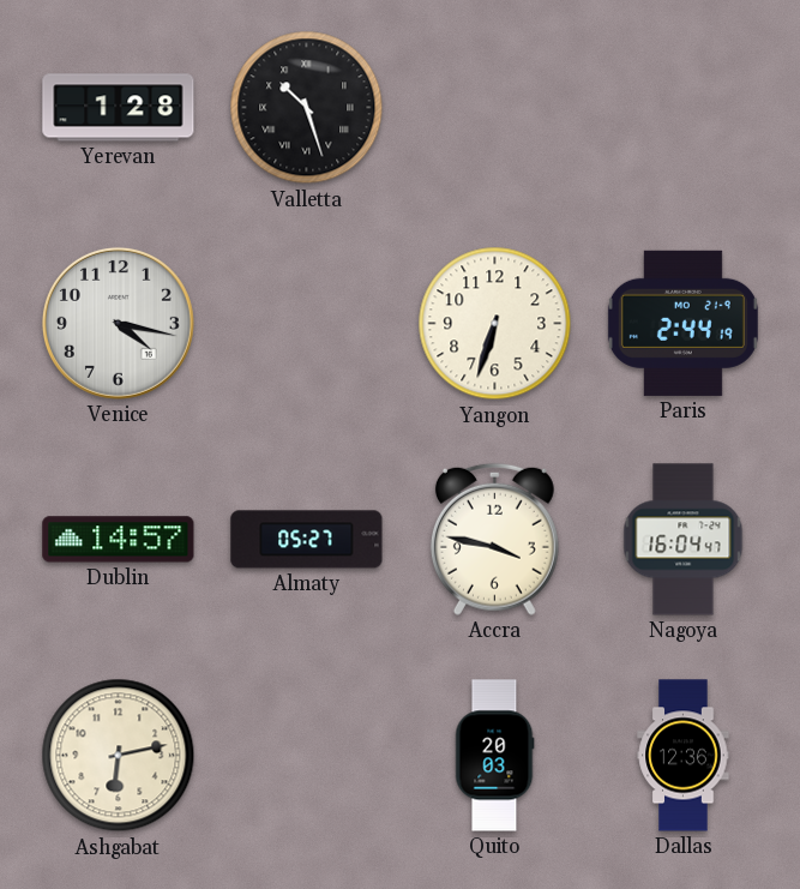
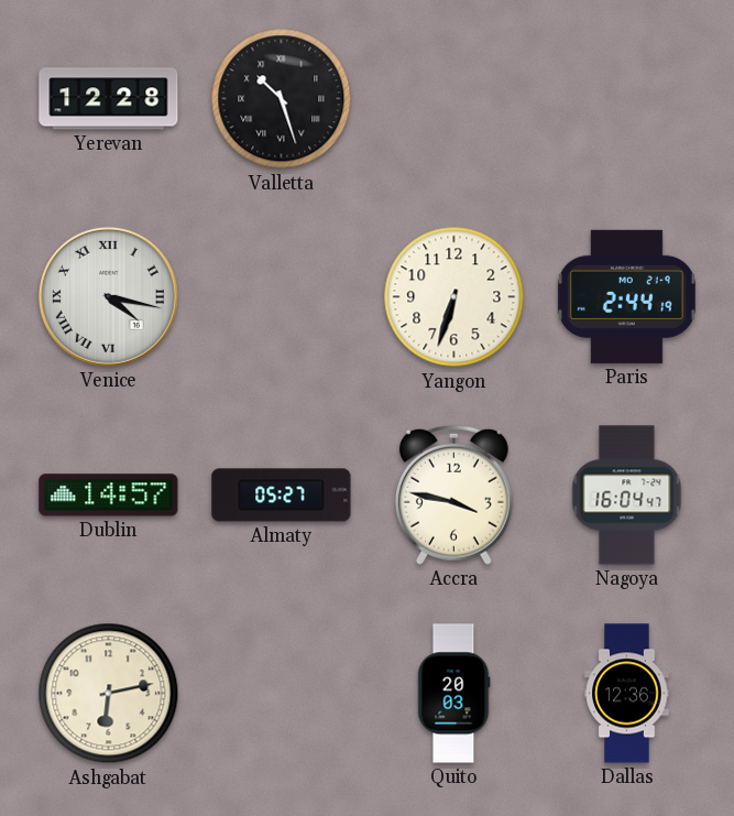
Yerevan: 1:28 -> 12:28 (109, 99)
Venice numerals: Arabic -> Roman (108, 296)
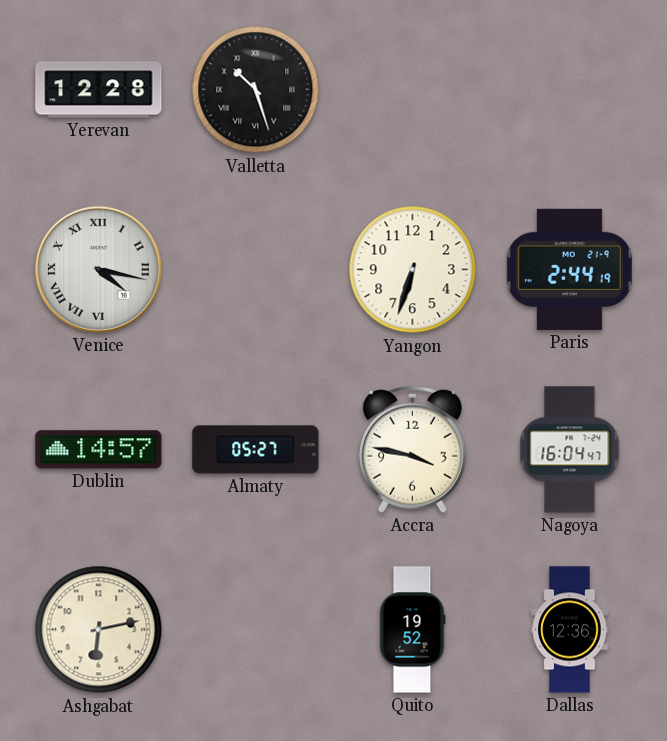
Quito: 20:03 -> 19:52 (412, 630)
